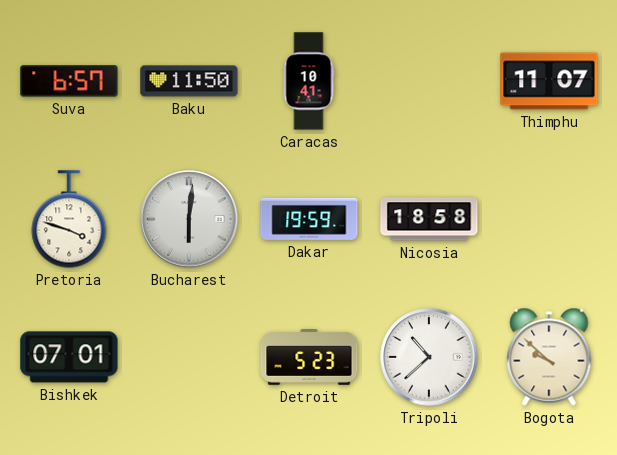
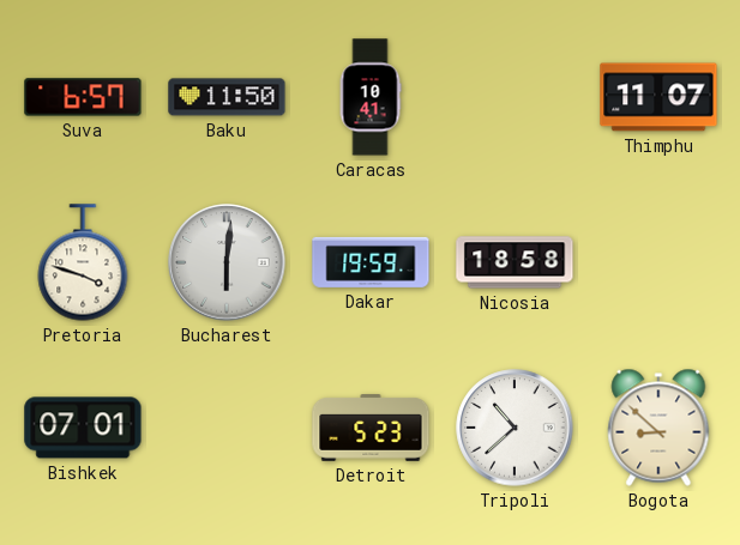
Bogota: 9:52 -> 8:52 (658, 428)
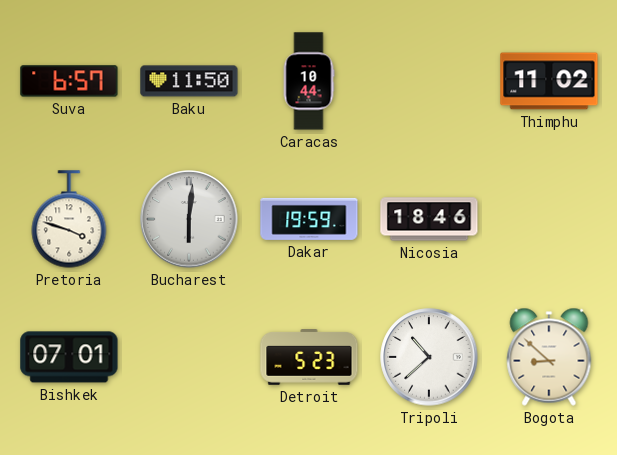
Caracas: 10:41 -> 10:44 (309, 81)
Thimphu: 11:07 -> 11:02 (549, 81)
Nicosia: 18:58 -> 18:46 (429, 219)
